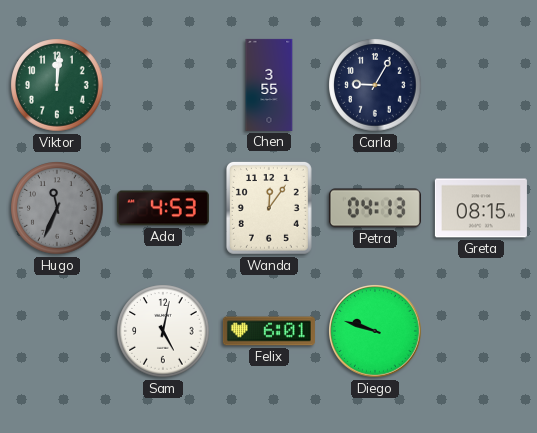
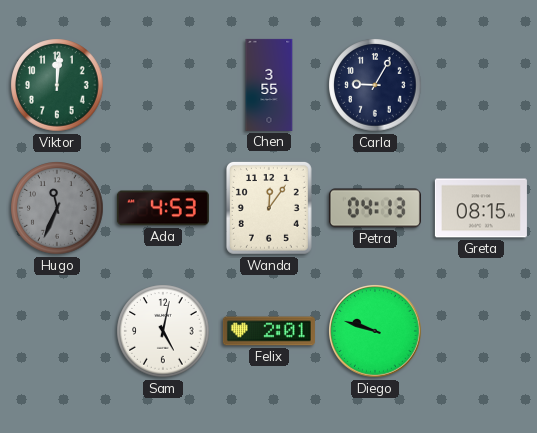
Felix: 6:01 -> 2:01 (269, 331)
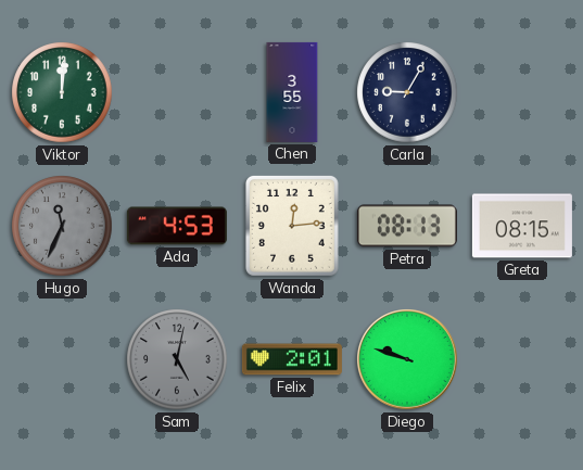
Wanda: 12:06 -> 12:14 (292, 226)
Petra: 04:13 -> 08:13 (407, 226)
Sam dial: white -> grey (177, 359)
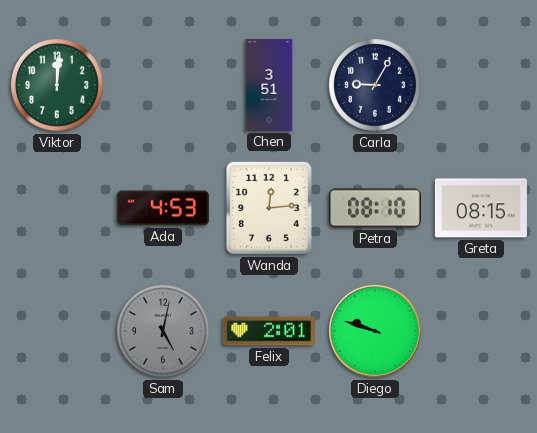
Chen: 3:55 -> 3:51 (269, 85)
Hugo: 11:34 -> none (62, 226)
Petra: 08:13 -> 08:10 (375, 208)
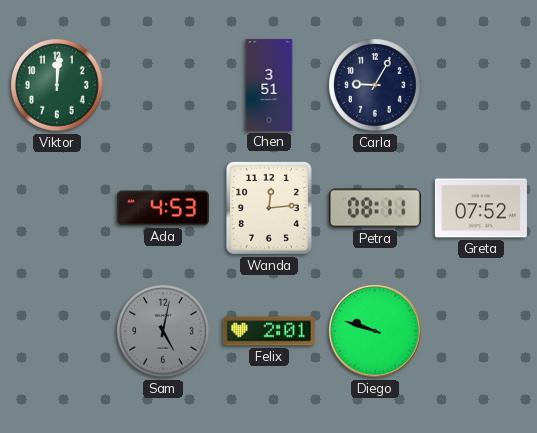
Petra: 08:10 -> 08:11 (375, 208)
Greta: 08:15 -> 07:52 (481, 208)
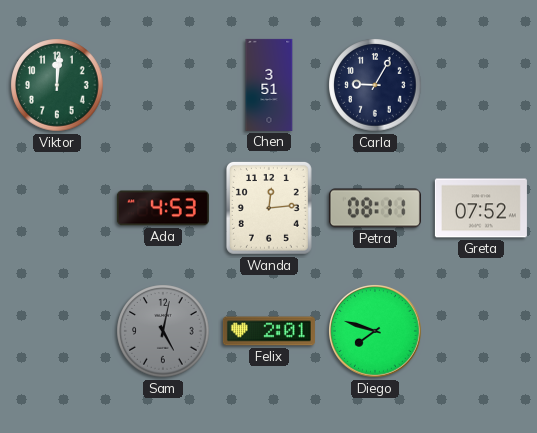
Diego: 9:48 -> 7:48 (376, 332)
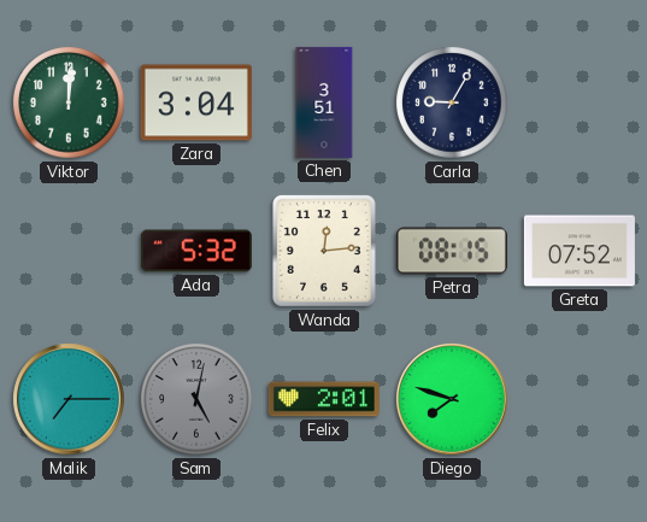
Zara: none -> 3:04 (196, 102)
Ada: 4:53 -> 5:32 (196, 251)
Petra: 08:11 -> 08:15 (452, 251)
Malik: none -> 7:15 (70, 400)
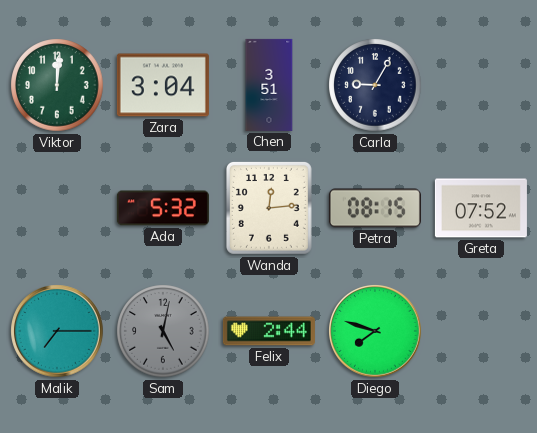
Felix: 2:01 -> 2:44 (269, 331)
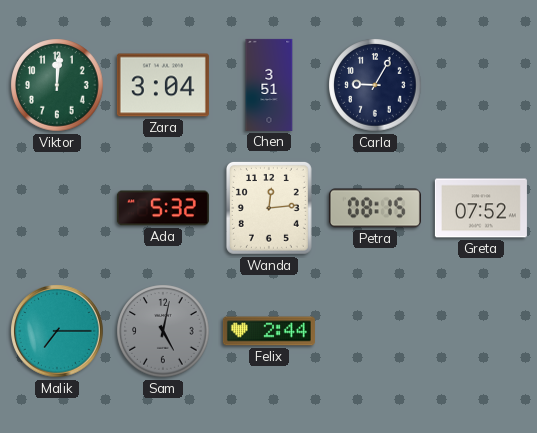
Diego: 7:48 -> none (376, 332)
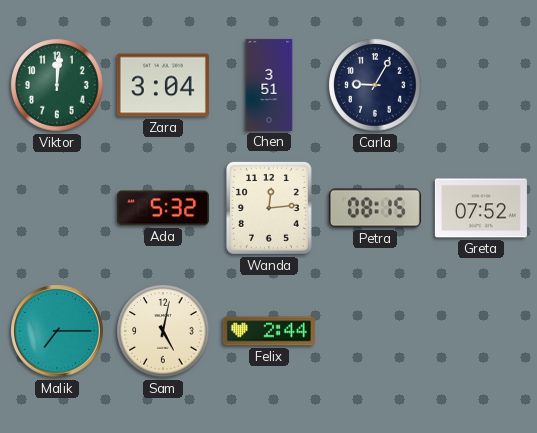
Sam dial: grey -> cream (163, 331)
